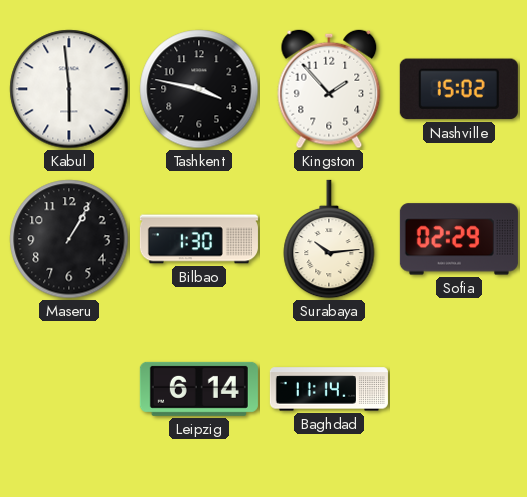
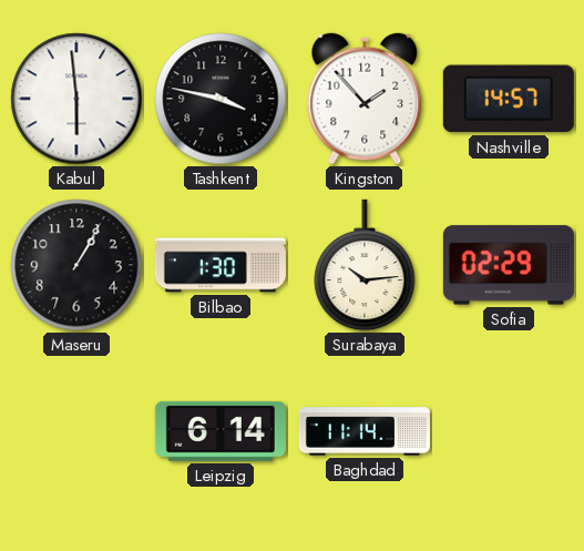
Nashville: 15:02 -> 14:57 (509, 99)
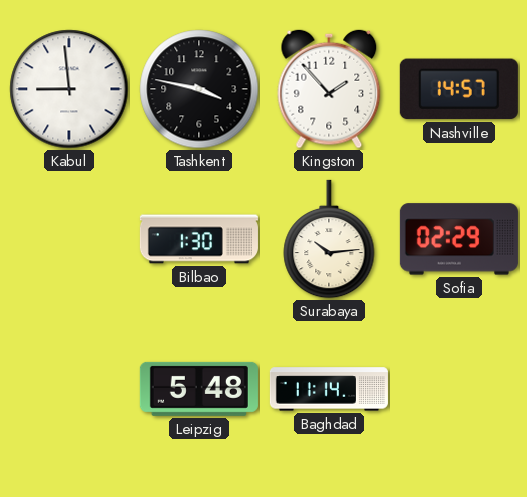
Kabul: 5:59 -> 8:59 (69, 89)
Maseru: 1:05 -> none (76, 265)
Leipzig: 6:14 -> 5:48 (199, 389)
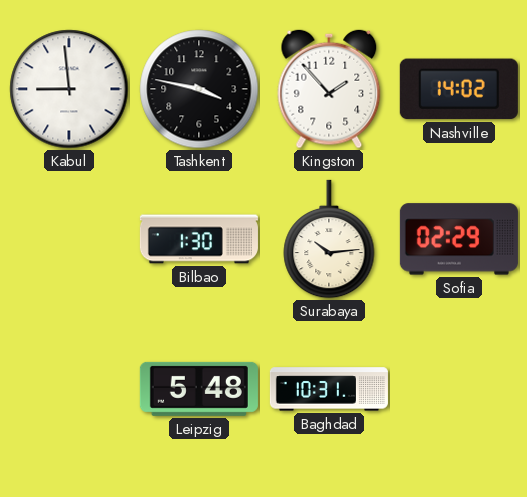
Nashville: 14:57 -> 14:02 (459, 89)
Baghdad: 11:14 -> 10:31 (329, 389)
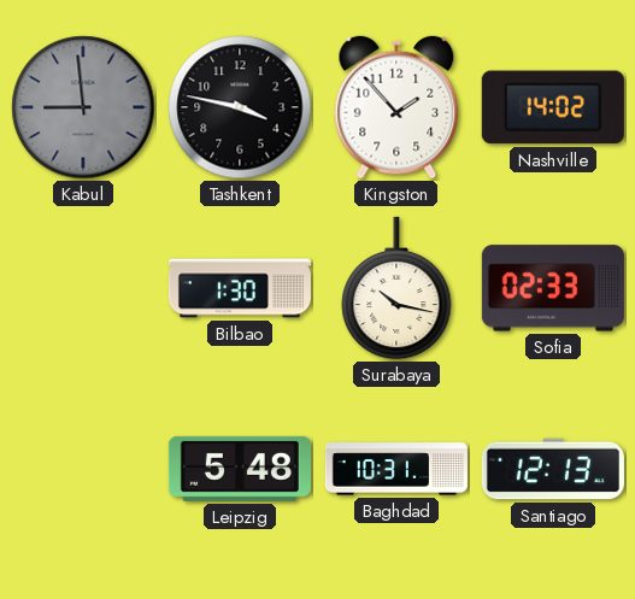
Kabul dial: white -> grey (83, 107)
Surabaya: 10:14 -> 10:17 (396, 288)
Sofia: 02:29 -> 02:33 (553, 288)
Santiago: none -> 12:13 (553, 469)
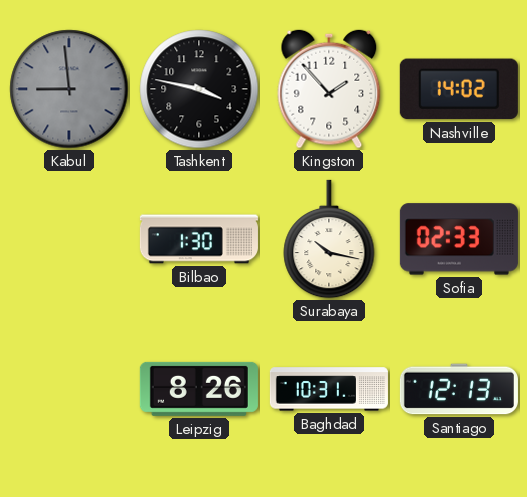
Leipzig: 5:48 -> 8:26 (199, 389)
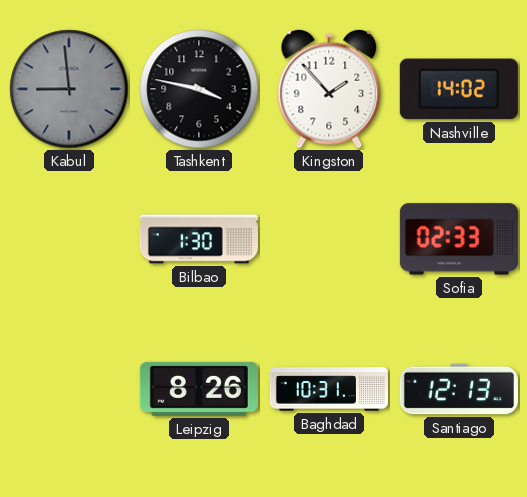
Surabaya: 10:17 -> none (329, 239)
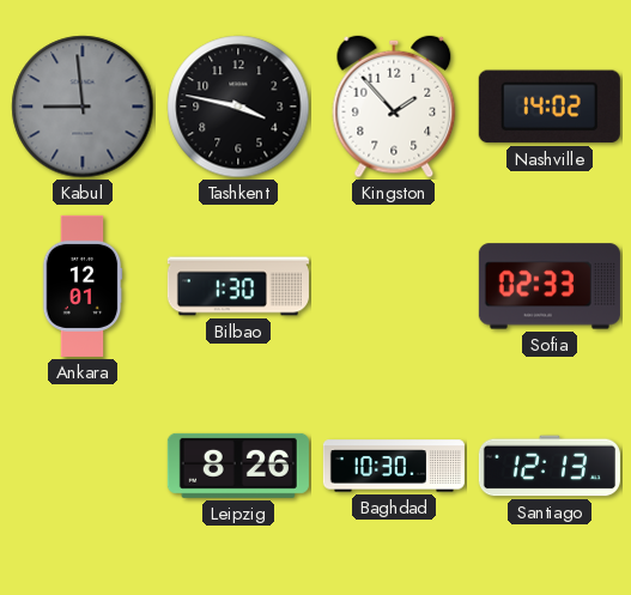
Ankara: none -> 12:01 (83, 286)
Baghdad: 10:31 -> 10:30 (394, 466)
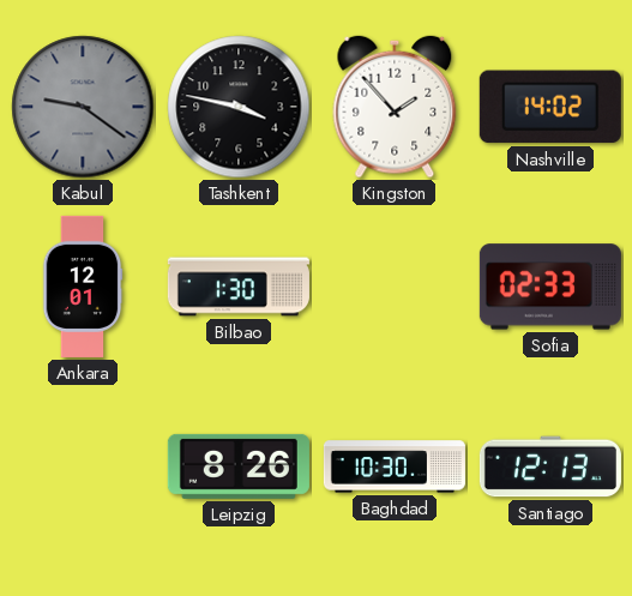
Kabul: 8:59 -> 9:21 (83, 107)
